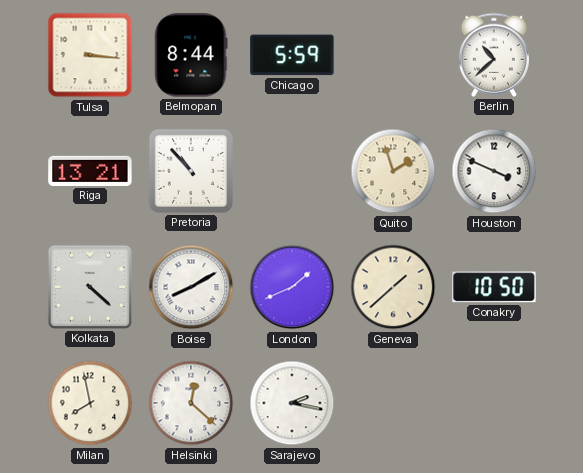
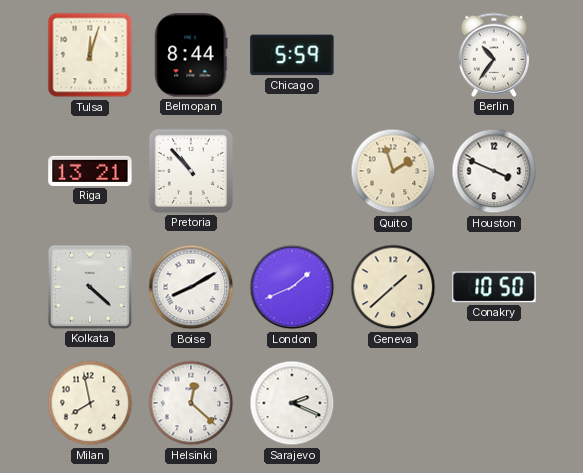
Tulsa: 3:16 -> 12:03 (90, 55)
Berlin: 10:38 -> 10:36 (493, 55)
Sarajevo: 2:17 -> 2:19 (292, 403)
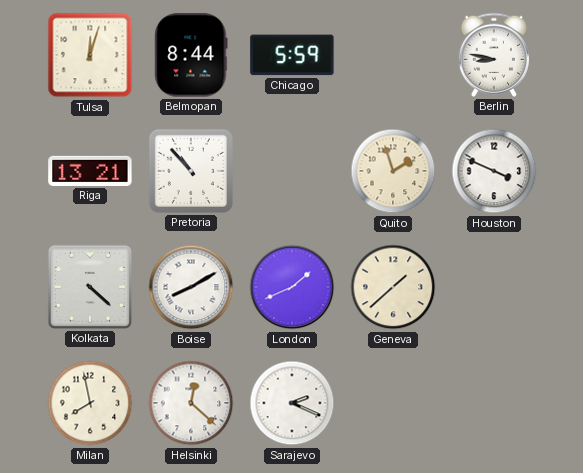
Berlin: 10:36 -> 8:47 (493, 55)
Conakry: 10:50 -> none (494, 287)
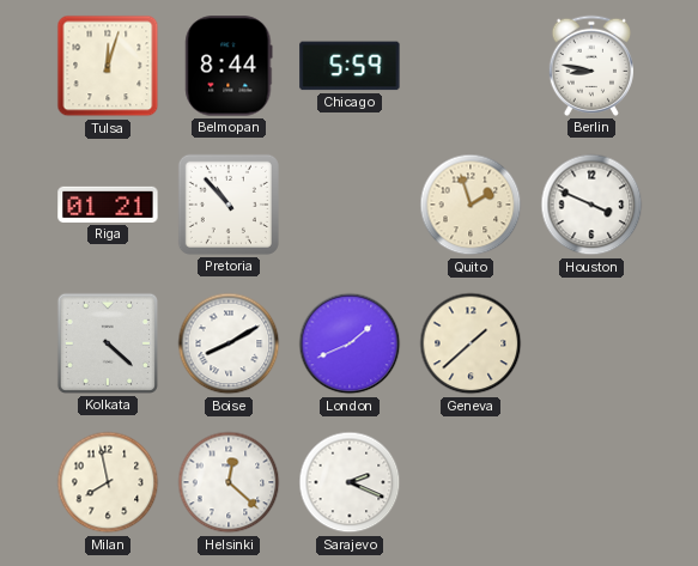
Riga: 13:21 -> 01:21 (108, 205)
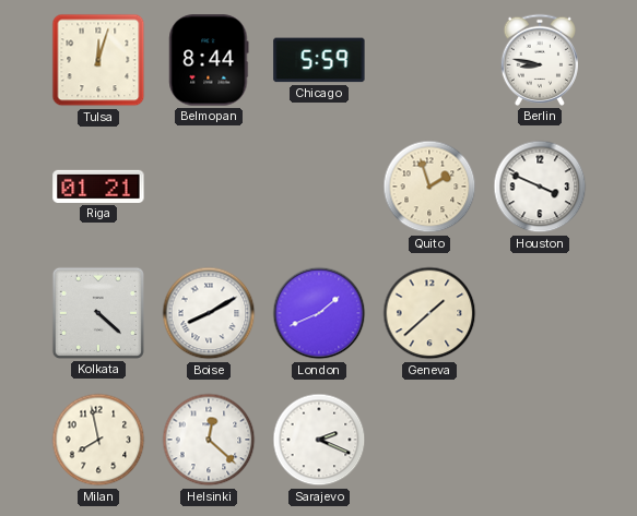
Pretoria: 10:53 -> none (229, 205)
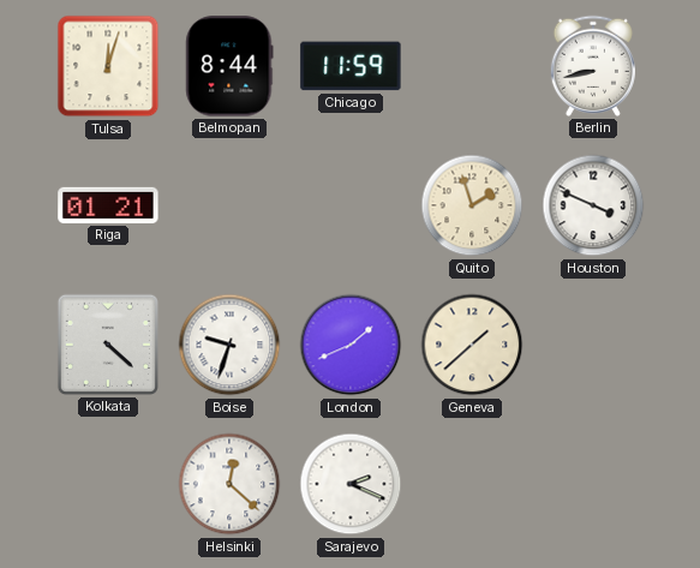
Chicago: 5:59 -> 11:59 (351, 66)
Berlin: 8:47 -> 8:43 (592, 66)
Boise: 8:10 -> 9:33 (229, 345)
Milan: 7:58 -> none (98, 440)
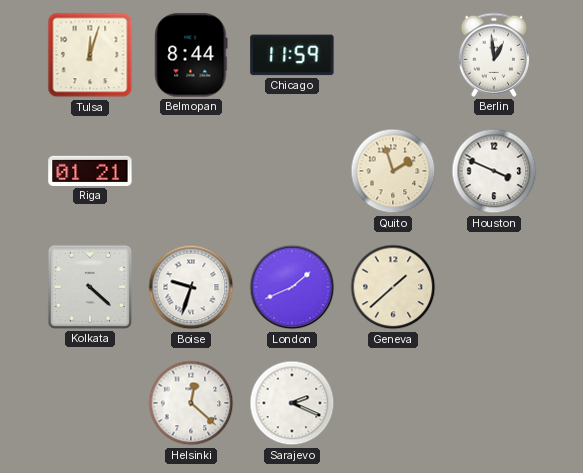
Berlin: 8:43 -> 12:59 (493, 55)
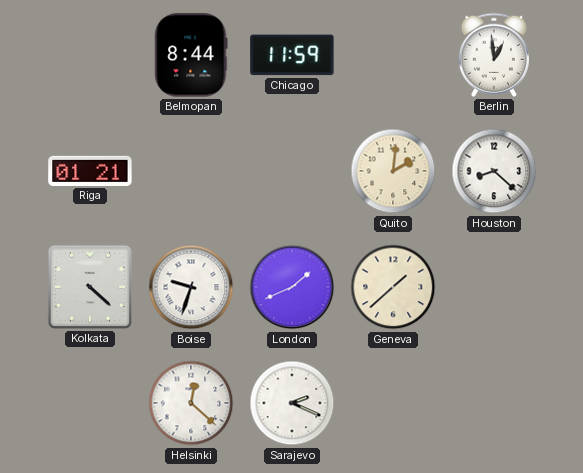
Tulsa: 12:03 -> none (90, 55)
Quito: 1:57 -> 2:01 (393, 171)
Houston: 3:49 -> 8:22 (494, 171)
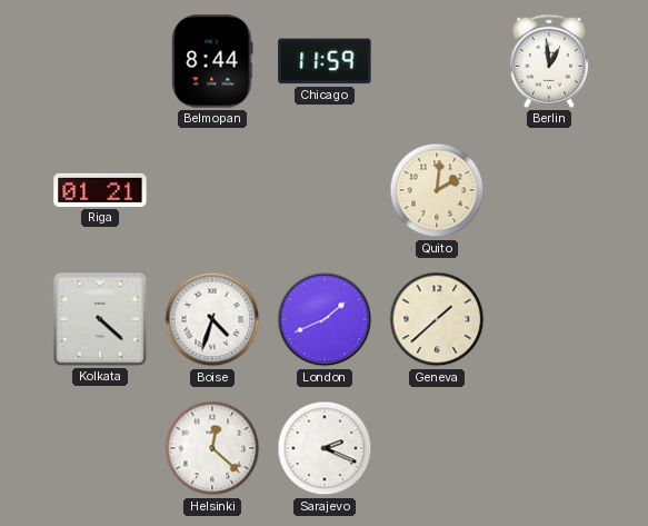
Houston: 8:22 -> none (494, 171)
Boise: 9:33 -> 4:33 (212, 319)
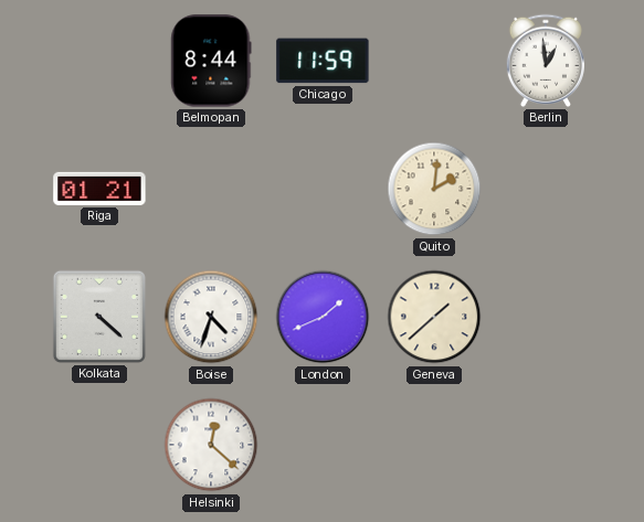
Sarajevo: 2:19 -> none (325, 448)
